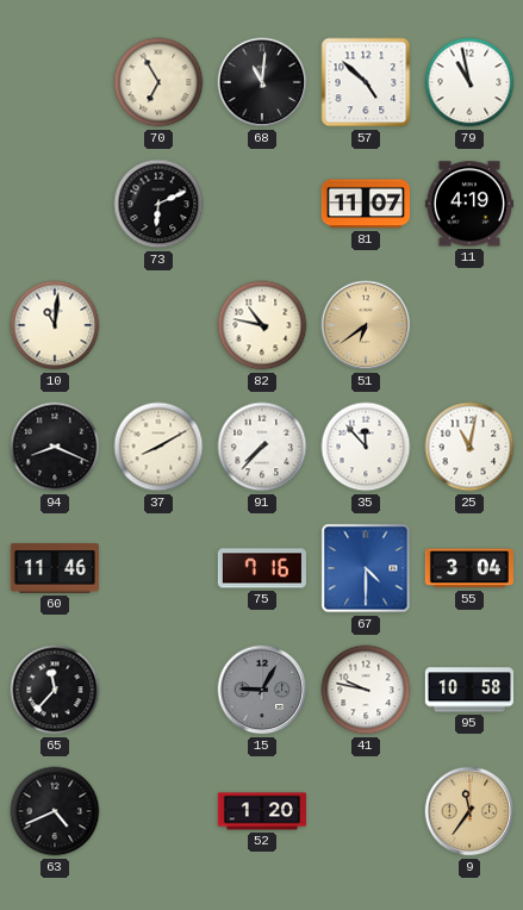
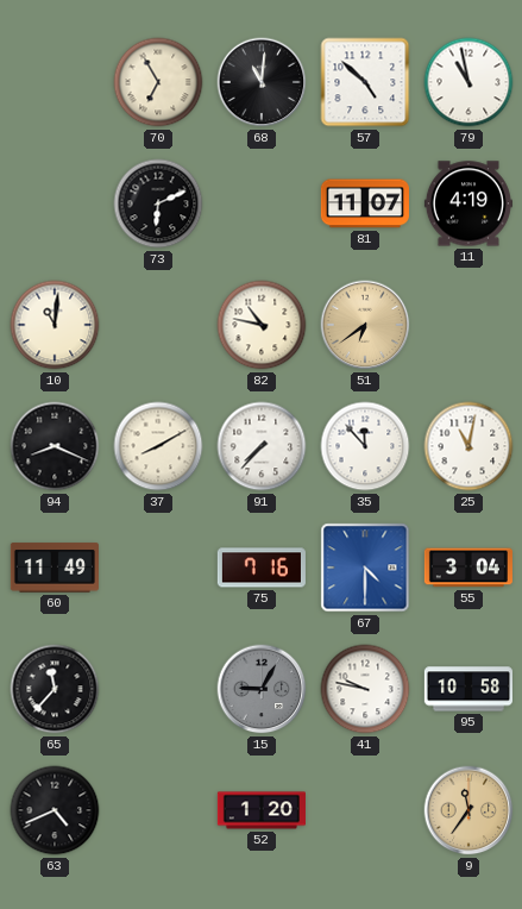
60: 11:46 -> 11:49 (55, 568)
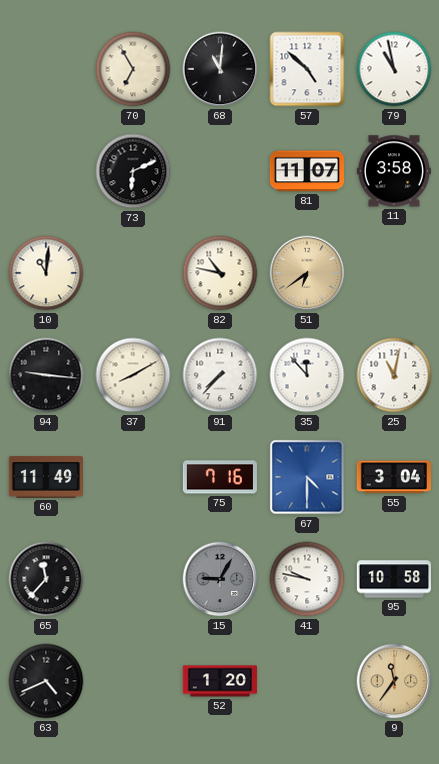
11: 4:19 -> 3:58 (394, 171)
94: 8:19 -> 9:16 (46, 375)
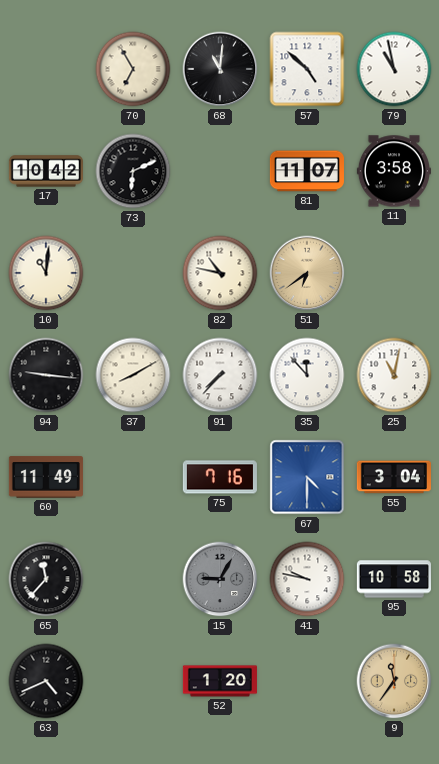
17: none -> 10:42 (46, 171)
